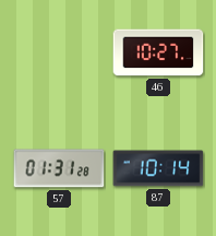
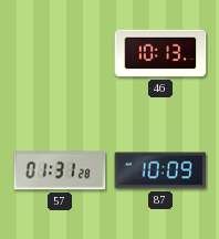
46: 10:27 -> 10:13 (160, 53)
87: 10:14 -> 10:09 (160, 170)
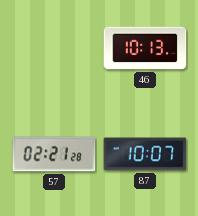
57: 01:31 -> 02:21 (54, 154)
87: 10:09 -> 10:07 (145, 154)
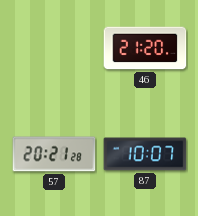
46: 10:13 -> 21:20 (145, 48)
57: 02:21 -> 20:21 (54, 154)
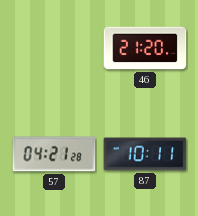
57: 20:21 -> 04:21 (54, 154)
87: 10:07 -> 10:11 (145, 154)
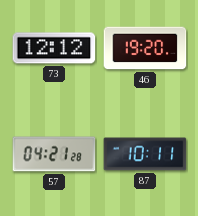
73: none -> 12:12 (54, 48)
46: 21:20 -> 19:20 (145, 48)
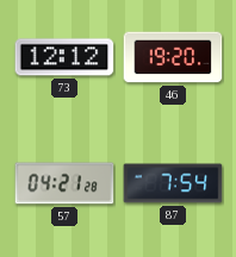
87: 10:11 -> 7:54 (173, 183)
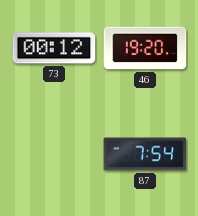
73: 12:12 -> 00:12 (54, 48)
57: 04:21 -> none (64, 183)
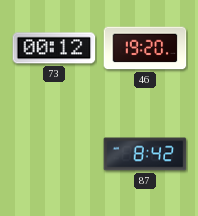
87: 7:54 -> 8:42 (145, 154)
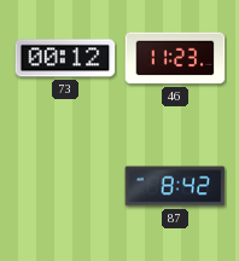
46: 19:20 -> 11:23 (175, 58)
